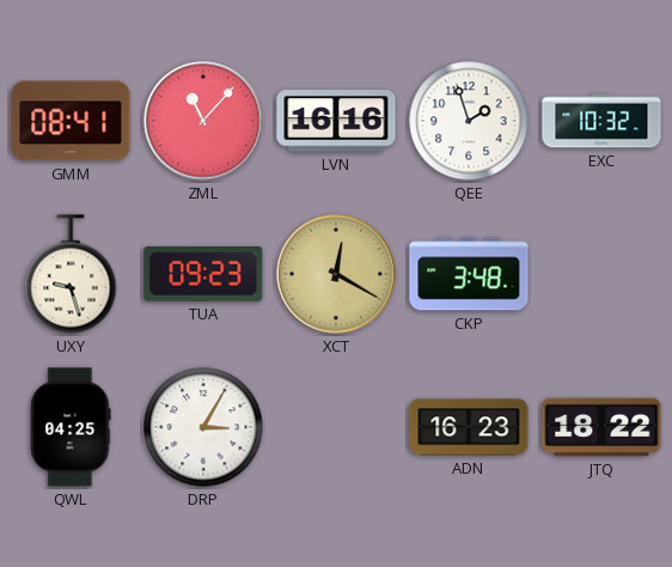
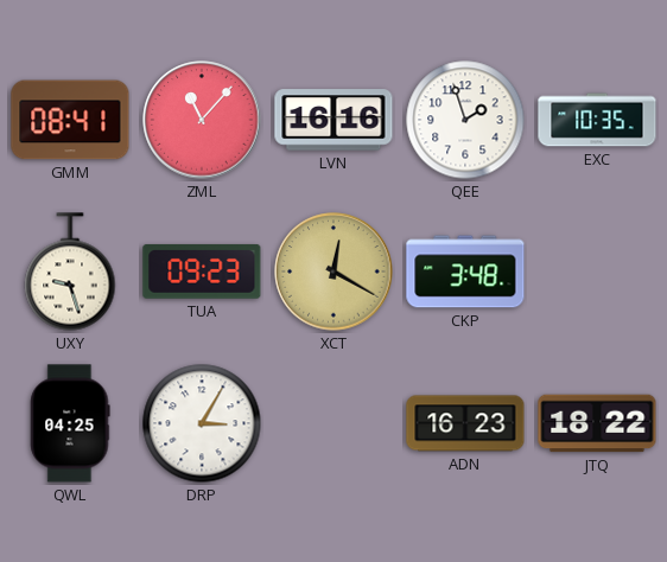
EXC: 10:32 -> 10:35 (597, 120)
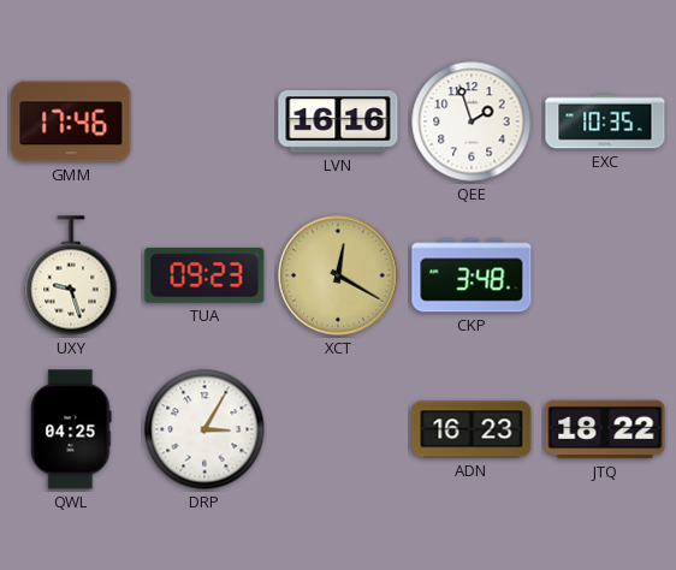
GMM: 08:41 -> 17:46 (71, 121)
ZML: 11:07 -> none (202, 120)
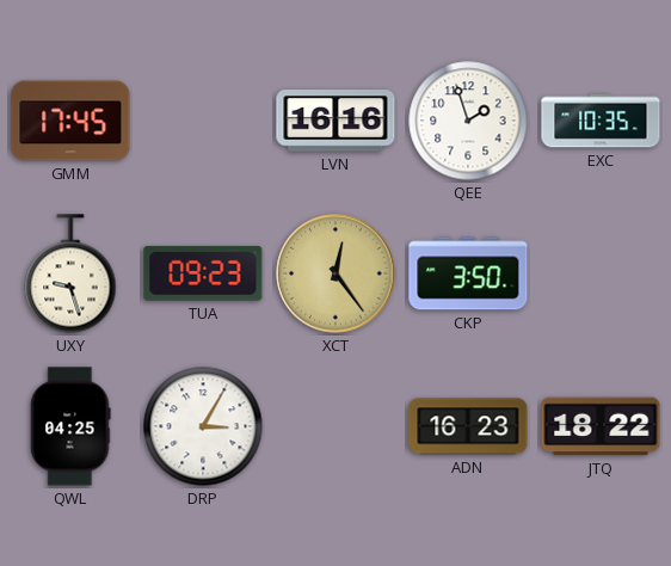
GMM: 17:46 -> 17:45 (70, 121)
XCT: 12:20 -> 12:24 (335, 273)
CKP: 3:48 -> 3:50 (468, 273)
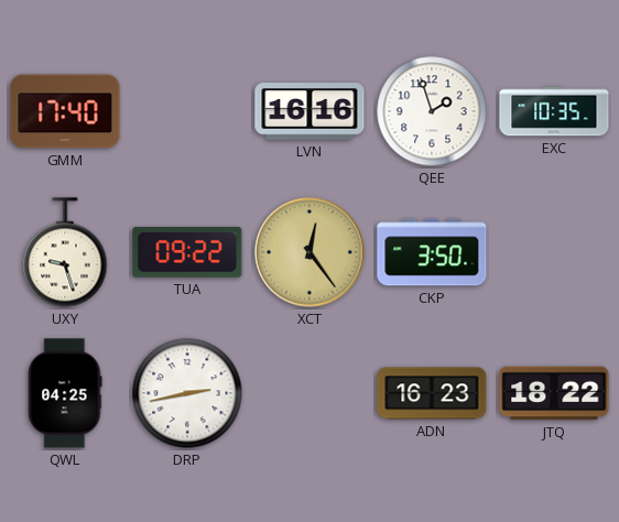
GMM: 17:45 -> 17:40 (65, 111)
TUA: 09:23 -> 09:22 (187, 252)
DRP: 3:05 -> 2:43 (187, 393)
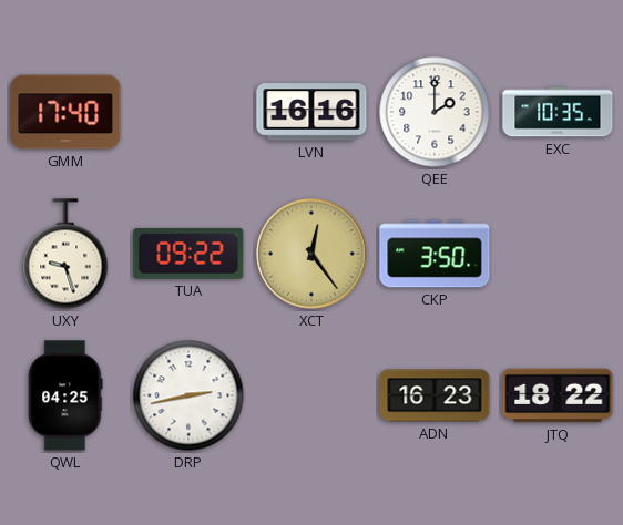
QEE: 1:57 -> 2:00 (435, 112)
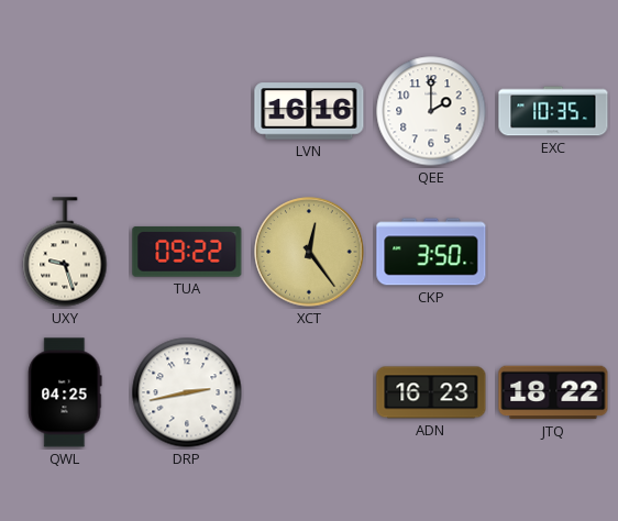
GMM: 17:40 -> none (65, 112)
